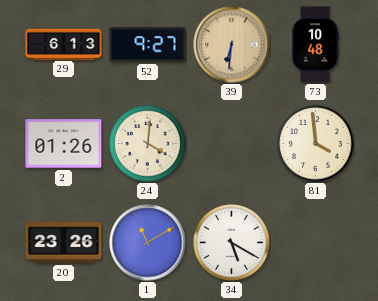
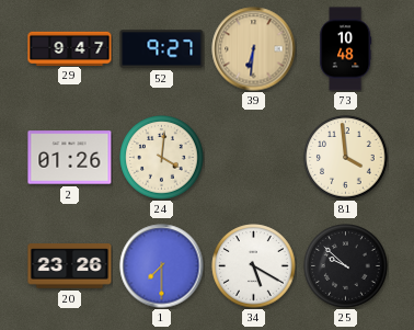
29: 6:13 -> 9:47 (70, 48)
1: 11:10 -> 7:30 (162, 266)
25: none -> 9:52 (346, 266)
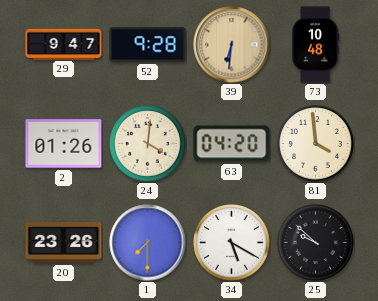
52: 9:27 -> 9:28 (148, 45)
63: none -> 04:20 (232, 144)
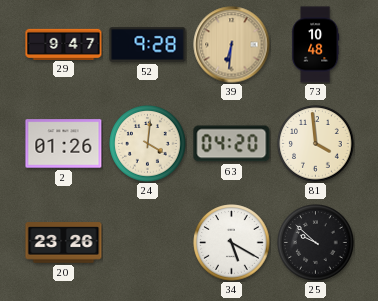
1: 7:30 -> none (148, 243)
